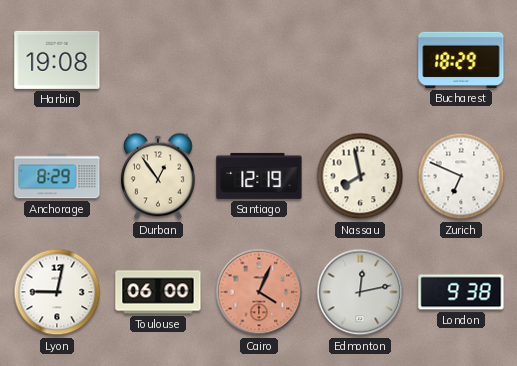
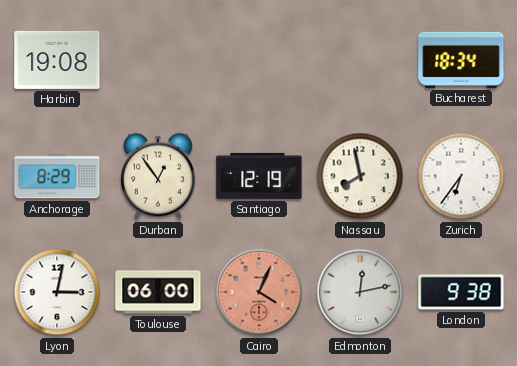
Bucharest: 18:29 -> 18:34 (461, 60)
Zurich: 6:49 -> 6:36 (461, 176)
Lyon: 9:02 -> 3:02 (57, 292)
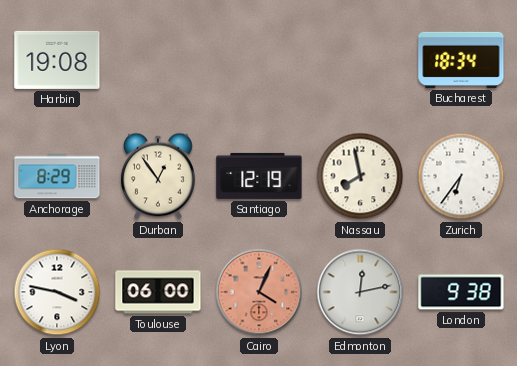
Lyon: 3:02 -> 3:47 (57, 292)
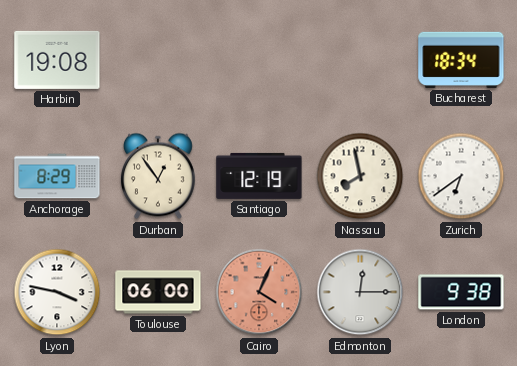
Zurich: 6:36 -> 6:39 (461, 176)
Edmonton: 12:13 -> 12:15 (360, 292)
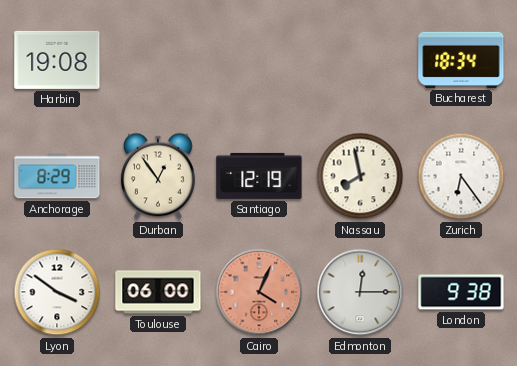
Zurich: 6:39 -> 6:24 (461, 176)
Lyon: 3:47 -> 3:51 (57, 292)
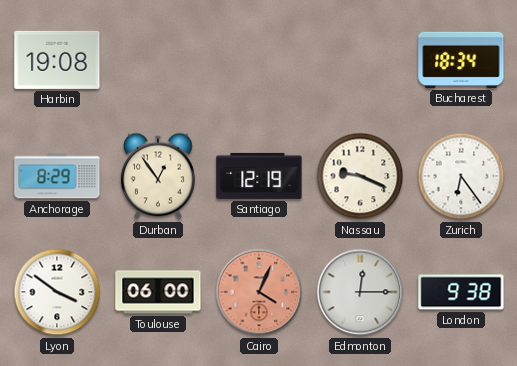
Nassau: 7:58 -> 9:19 (360, 176)
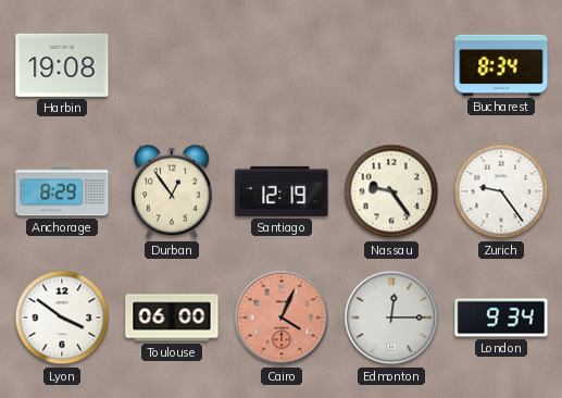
Bucharest: 18:34 -> 8:34 (501, 65)
Nassau: 9:19 -> 9:24 (391, 191)
Zurich: 6:24 -> 9:24 (501, 191)
London: 9:38 -> 9:34 (501, 318)
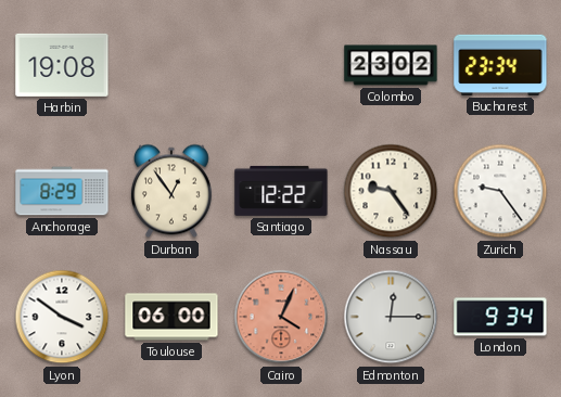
Colombo: none -> 23:02 (391, 65)
Bucharest: 8:34 -> 23:34 (500, 65)
Santiago: 12:19 -> 12:22 (281, 191)
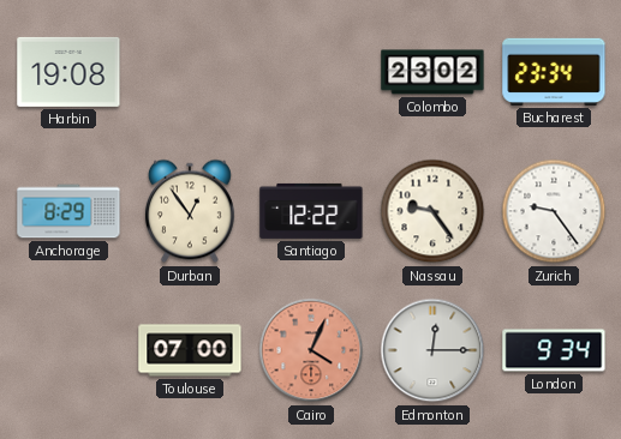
Lyon: 3:51 -> none (62, 317)
Toulouse: 06:00 -> 07:00 (190, 350)
